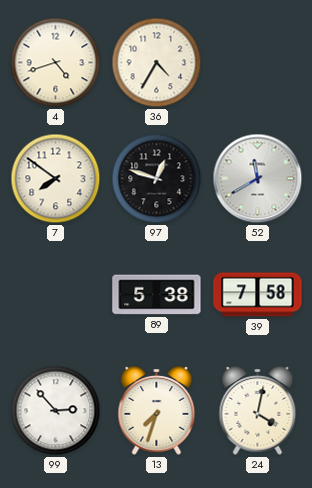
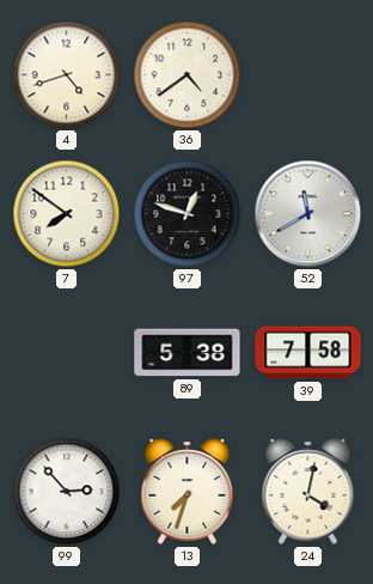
36: 4:35 -> 4:39 (188, 75)
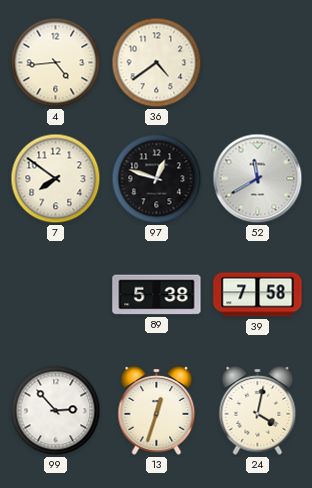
4: 4:42 -> 4:44 (56, 63)
13: 7:33 -> 12:33 (157, 411)
